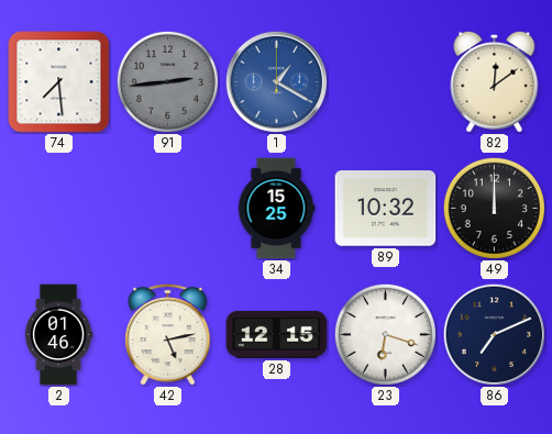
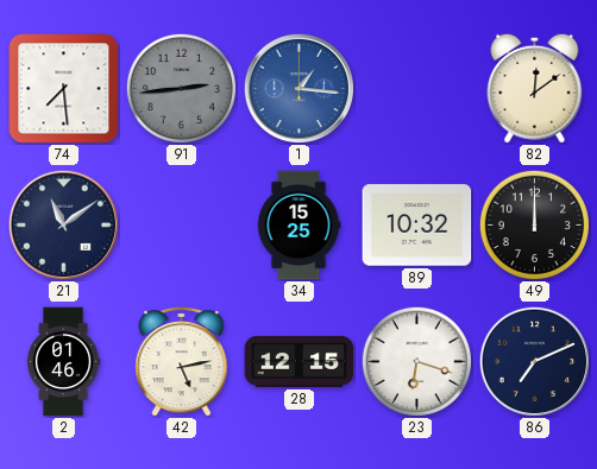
1: 1:20 -> 1:16 (298, 88)
21: none -> 11:09 (63, 224)
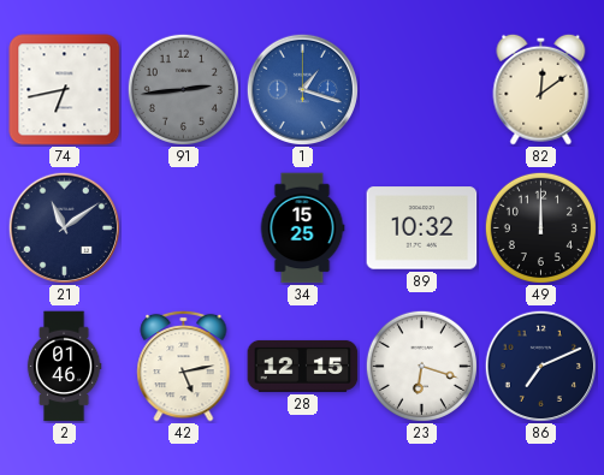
74: 7:29 -> 6:43 (65, 90)
1: 1:16 -> 1:18 (302, 89)
